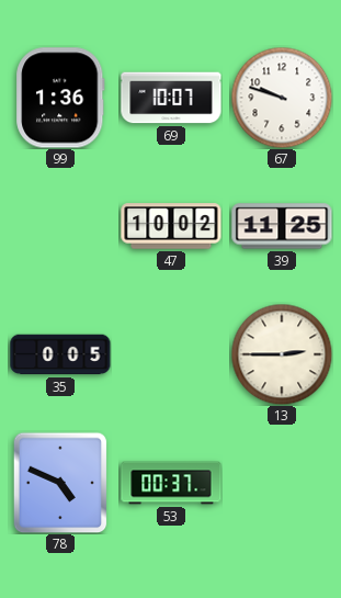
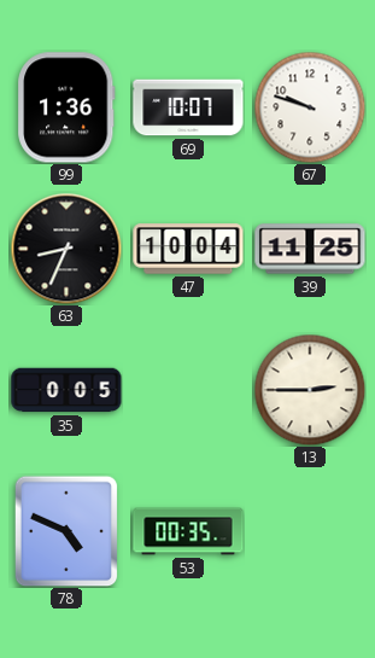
63: none -> 8:34 (66, 249)
47: 10:02 -> 10:04 (188, 249)
53: 00:37 -> 00:35 (188, 531)
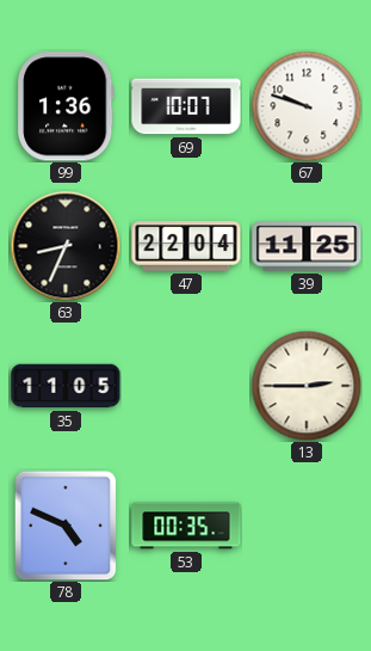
47: 10:04 -> 22:04 (186, 246)
35: 0:05 -> 11:05 (66, 386)
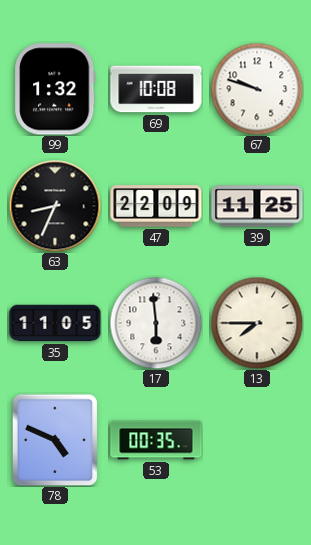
99: 1:36 -> 1:32 (55, 89)
69: 10:07 -> 10:08 (156, 89)
47: 22:04 -> 22:09 (156, 206)
17: none -> 5:59 (156, 323)
13: 2:45 -> 7:45 (257, 323)
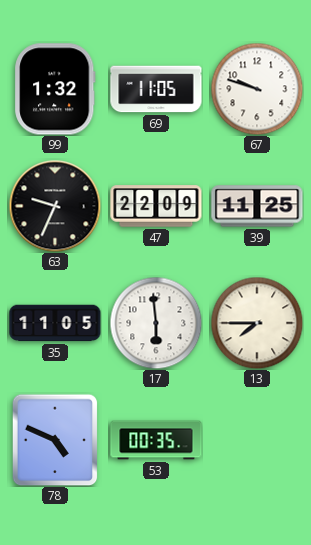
69: 10:08 -> 11:05 (156, 89)
63: 8:34 -> 9:34 (55, 206)
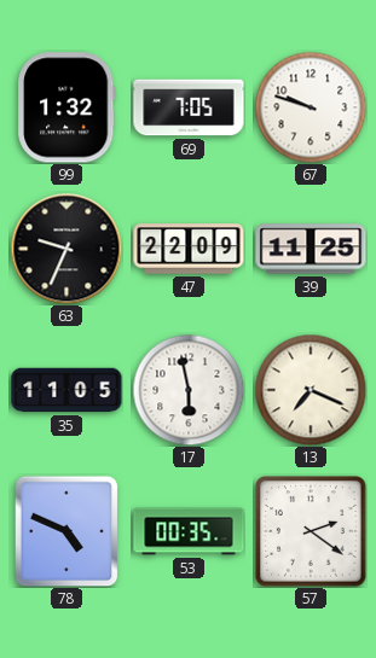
69: 11:05 -> 7:05 (189, 107)
17: 5:59 -> 5:58 (189, 390)
13: 7:45 -> 7:19 (311, 390)
57: none -> 2:21 (311, 531)
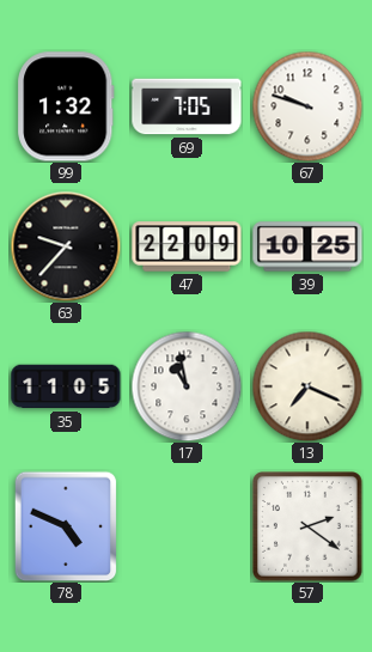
63: 9:34 -> 9:37 (66, 246)
39: 11:25 -> 10:25 (307, 246)
17: 5:58 -> 10:58 (187, 386)
53: 00:35 -> none (189, 531)
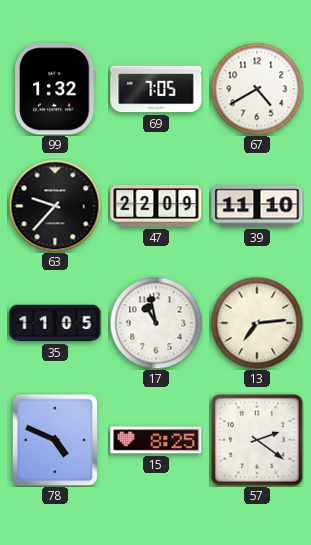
67: 9:48 -> 4:40 (257, 89)
39: 10:25 -> 11:10 (257, 206)
13: 7:19 -> 7:14 (257, 323)
15: none -> 8:25 (156, 440)
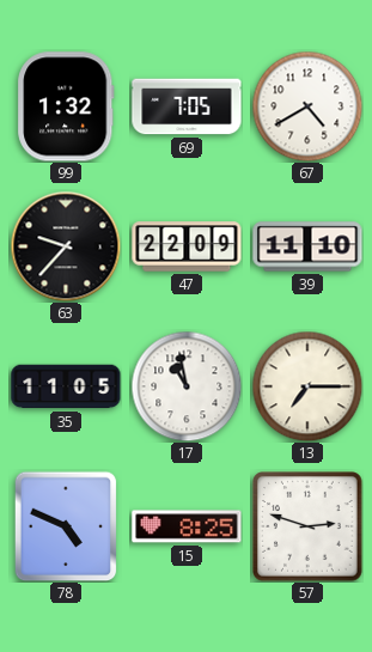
13: 7:14 -> 7:15 (307, 386)
57: 2:21 -> 2:48 (307, 526)
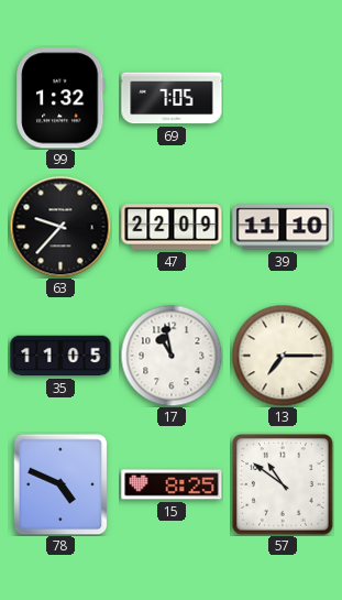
67: 4:40 -> none (307, 106)
57: 2:48 -> 10:51 (283, 484)
